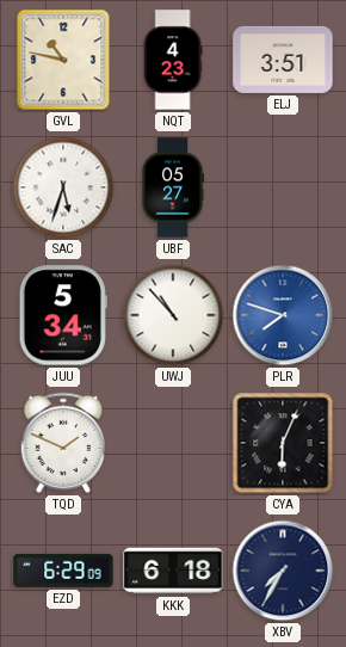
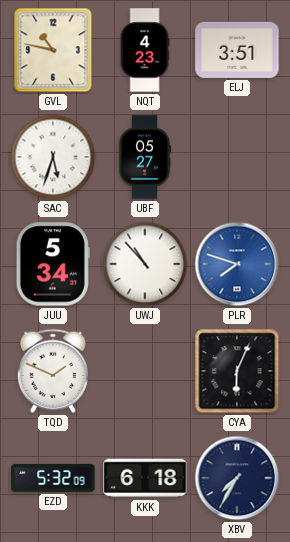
EZD: 6:29 -> 5:32 (53, 478)
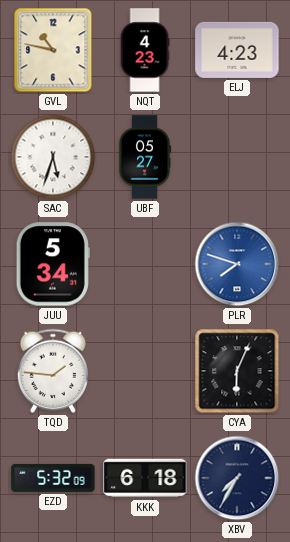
ELJ: 3:51 -> 4:23 (237, 50)
UWJ: 10:53 -> none (145, 264)
TQD: 1:49 -> 1:46 (52, 371)
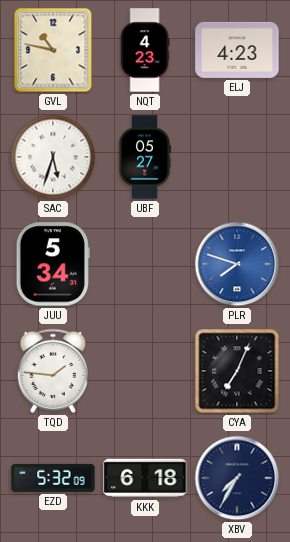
CYA: 6:04 -> 7:04 (237, 371)
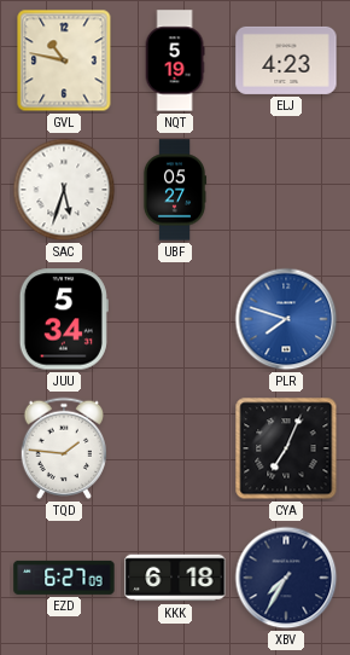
NQT: 4:23 -> 5:19 (175, 60)
EZD: 5:32 -> 6:27 (64, 578)
